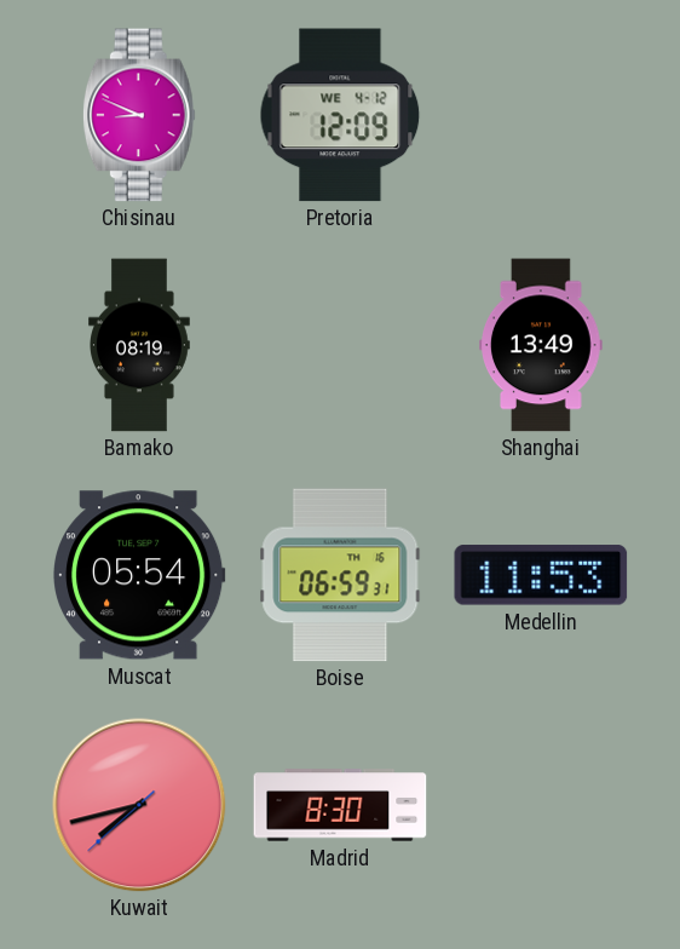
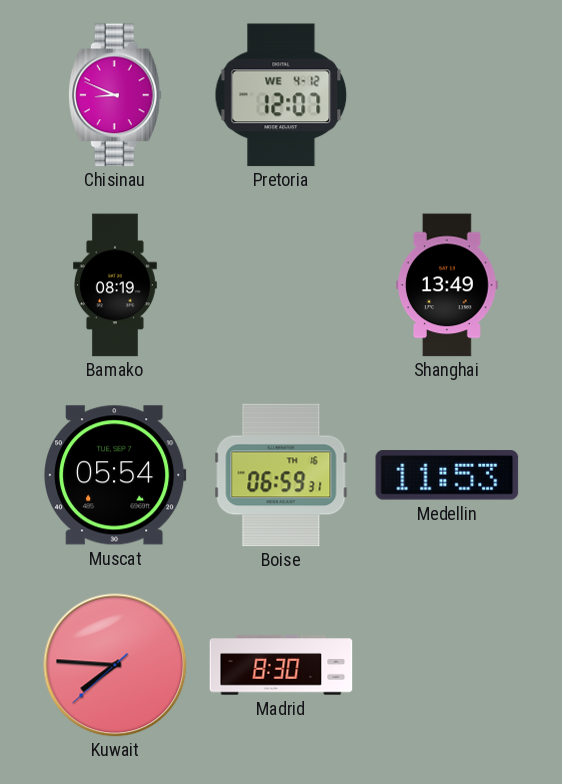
Pretoria: 12:09 -> 12:07 (281, 95)
Kuwait: 7:42 -> 7:45 (115, 665)
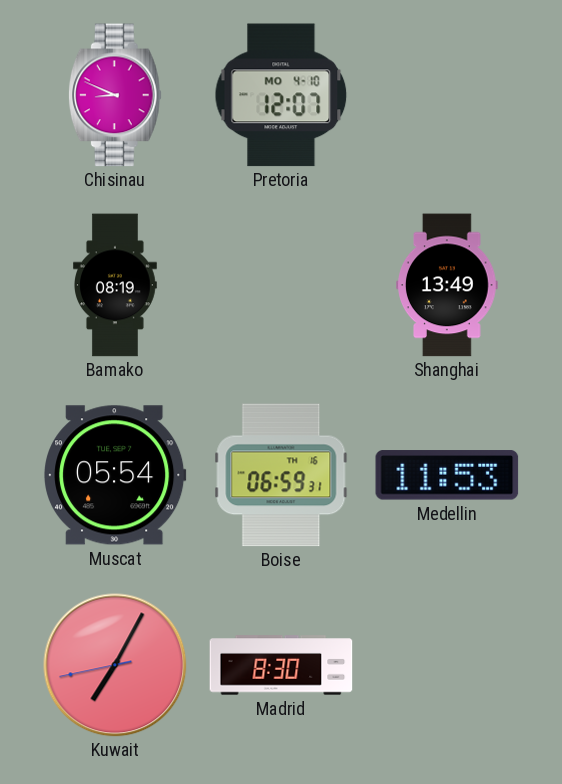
Pretoria date: WE 4-12 -> MO 4-10 (281, 95)
Kuwait: 7:45 -> 7:04 (115, 665)
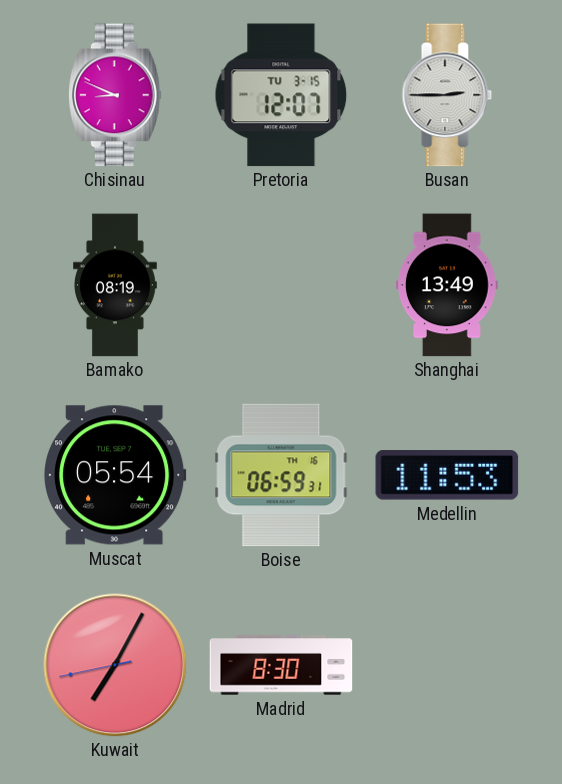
Pretoria date: MO 4-10 -> TU 3-15 (281, 95)
Busan: none -> 2:45 (447, 95)
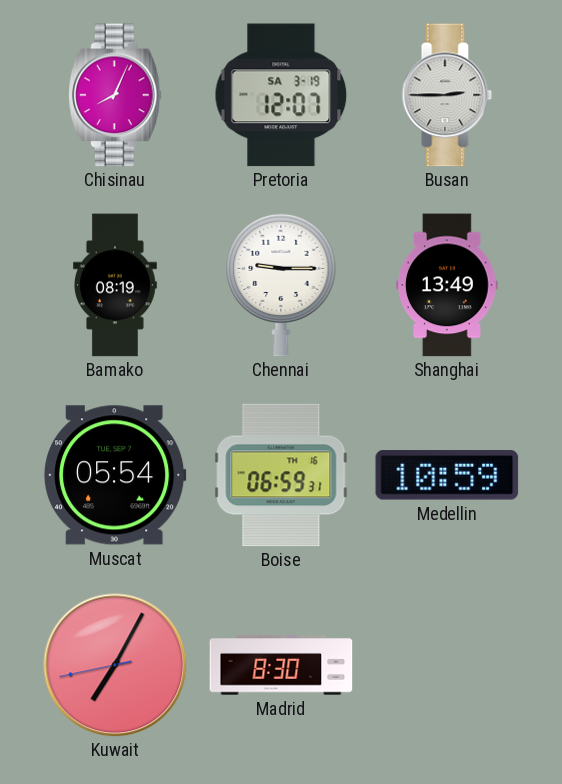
Chisinau: 8:49 -> 8:04 (115, 95)
Pretoria date: TU 3-15 -> SA 3-19 (281, 95)
Chennai: none -> 9:15 (281, 285)
Medellin: 11:53 -> 10:59 (447, 475)
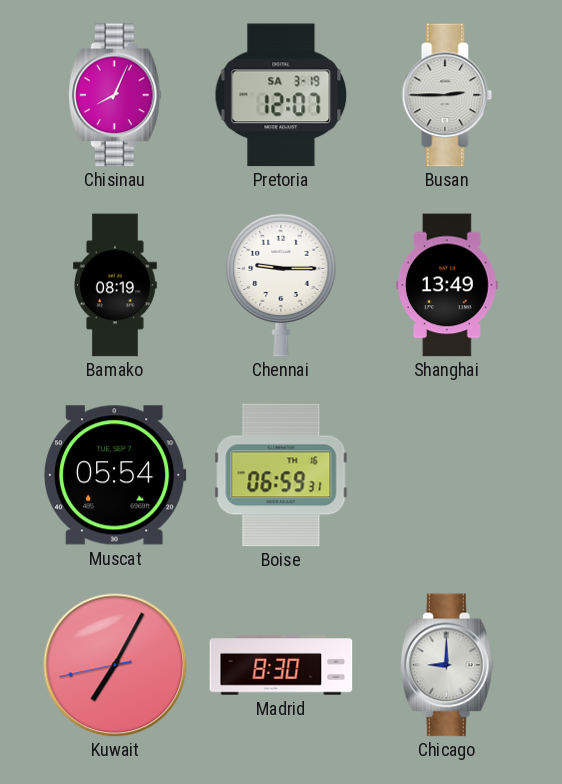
Medellin: 10:59 -> none (447, 475)
Chicago: none -> 9:00 (447, 665)
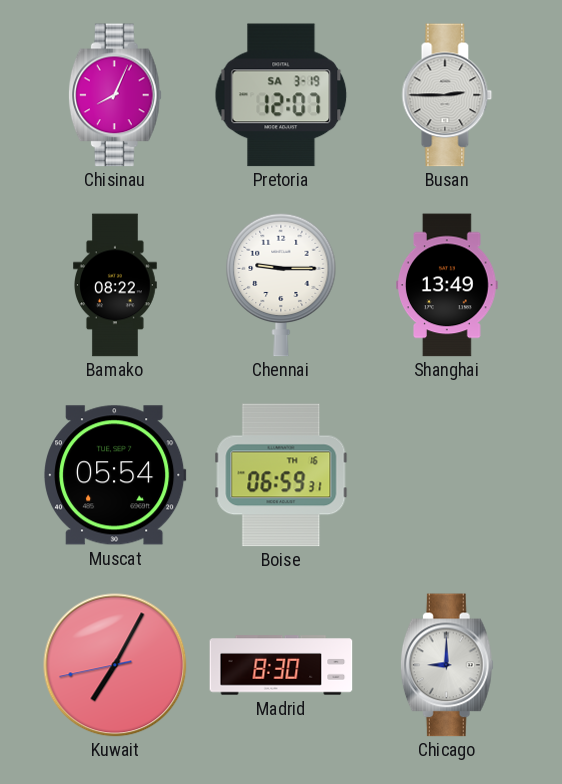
Bamako: 08:19 -> 08:22 (116, 285)
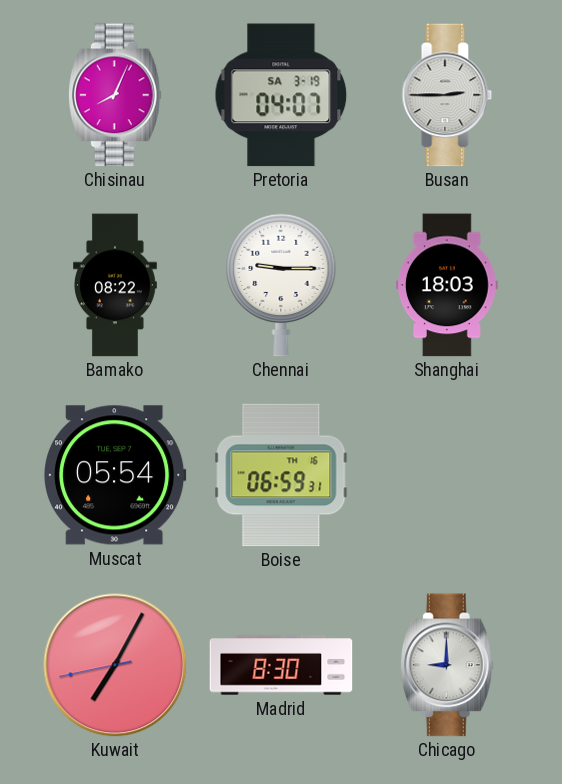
Pretoria: 12:07 -> 04:07 (281, 95)
Shanghai: 13:49 -> 18:03 (448, 285)
